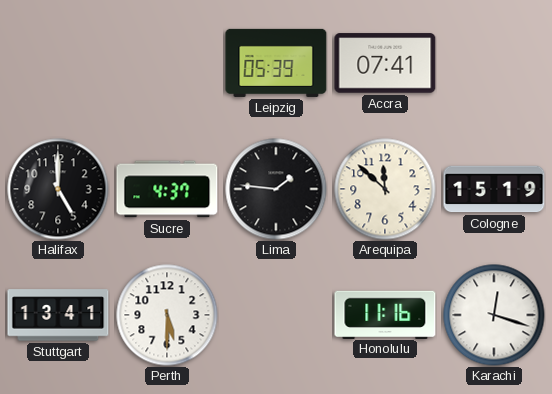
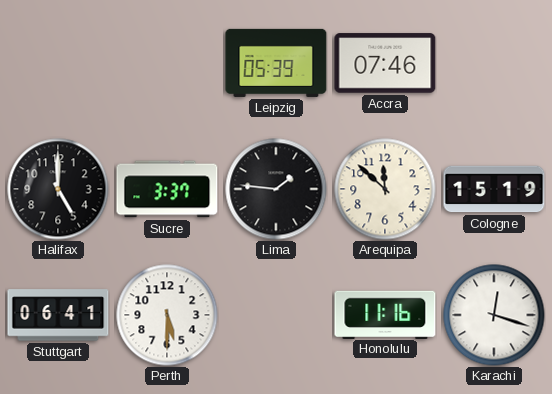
Accra: 07:41 -> 07:46 (385, 63)
Sucre: 4:37 -> 3:37 (167, 189)
Stuttgart: 13:41 -> 06:41 (58, 315)
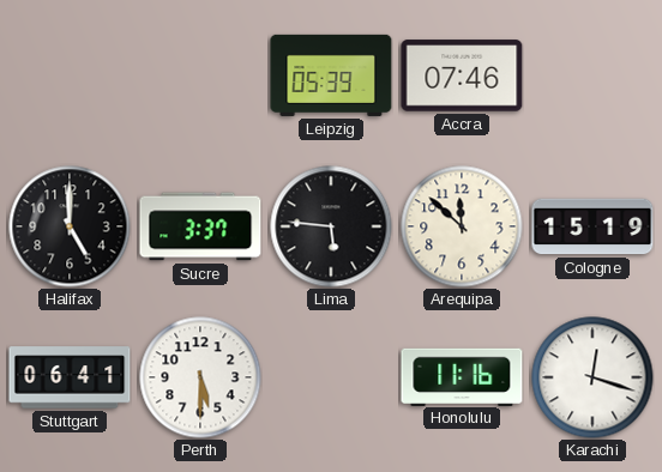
Lima: 1:46 -> 5:46 (331, 226)
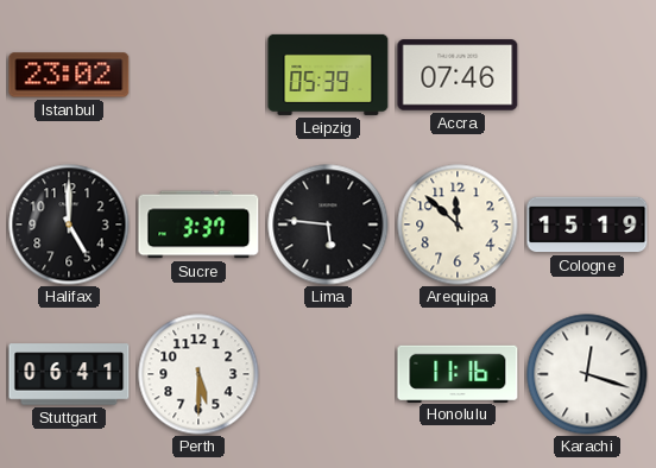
Istanbul: none -> 23:02 (69, 75)
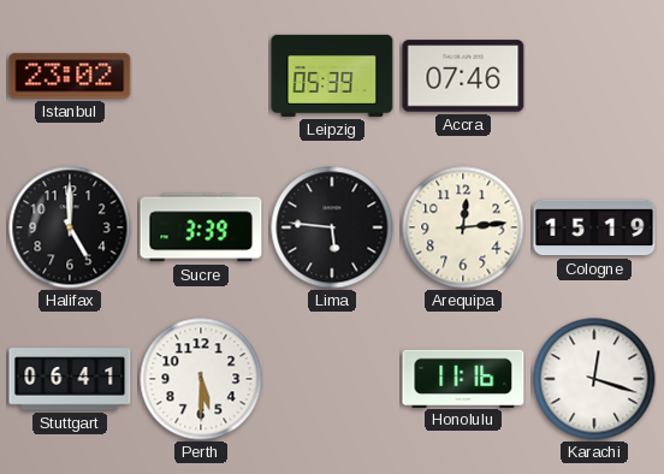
Sucre: 3:37 -> 3:39 (201, 227)
Arequipa: 11:52 -> 12:14 (463, 227)
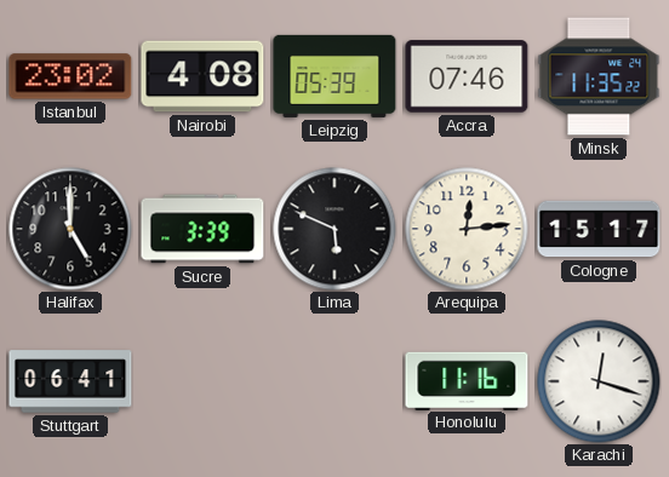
Nairobi: none -> 4:08 (202, 76)
Minsk: none -> 11:35 (599, 76)
Lima: 5:46 -> 5:49 (334, 229)
Cologne: 15:19 -> 15:17 (599, 229)
Perth: 5:30 -> none (201, 379)
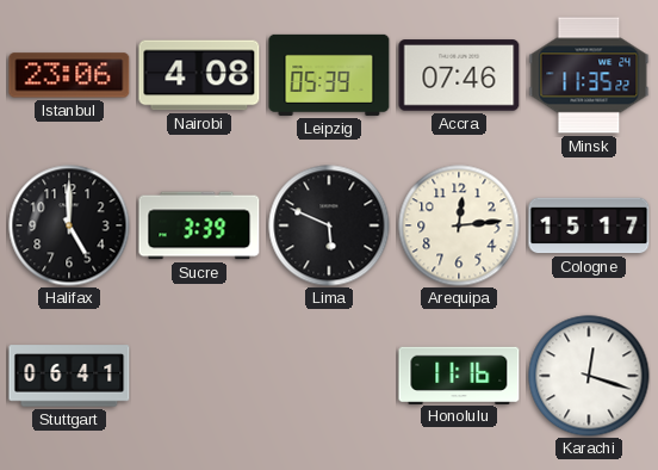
Istanbul: 23:02 -> 23:06 (69, 75)
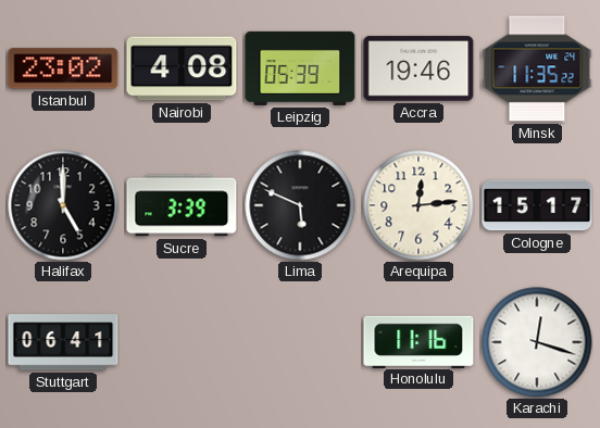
Istanbul: 23:06 -> 23:02 (63, 68)
Accra: 07:46 -> 19:46 (418, 68)
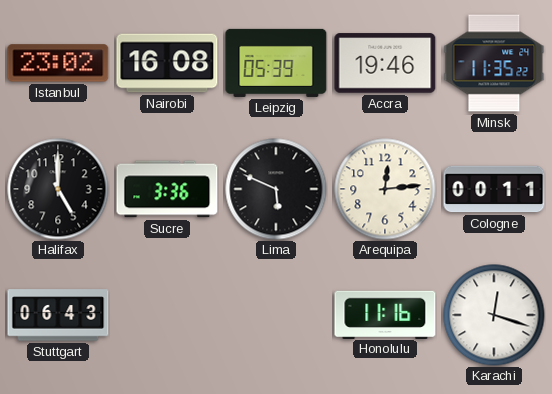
Nairobi: 4:08 -> 16:08 (167, 63)
Sucre: 3:39 -> 3:36 (167, 189)
Cologne: 15:17 -> 00:11 (494, 189)
Stuttgart: 06:41 -> 06:43 (58, 315)
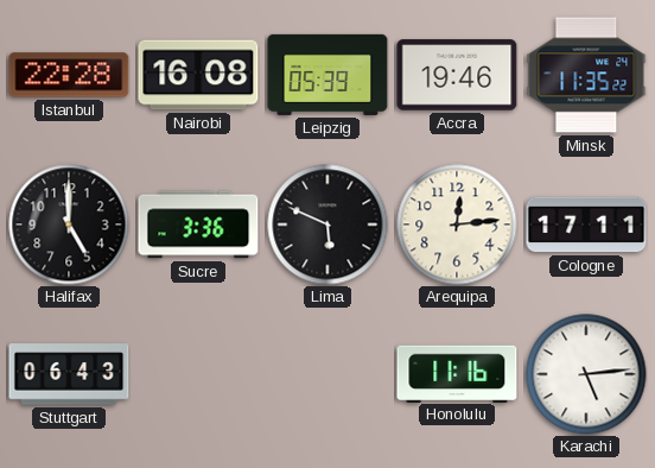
Istanbul: 23:02 -> 22:28 (69, 75)
Cologne: 00:11 -> 17:11 (586, 224)
Karachi: 12:18 -> 5:14 (586, 374)
